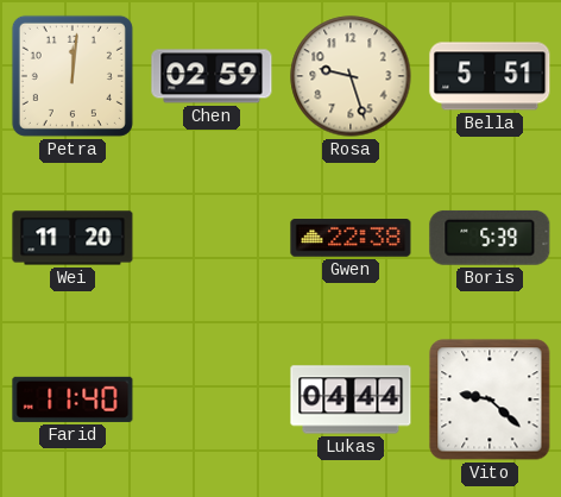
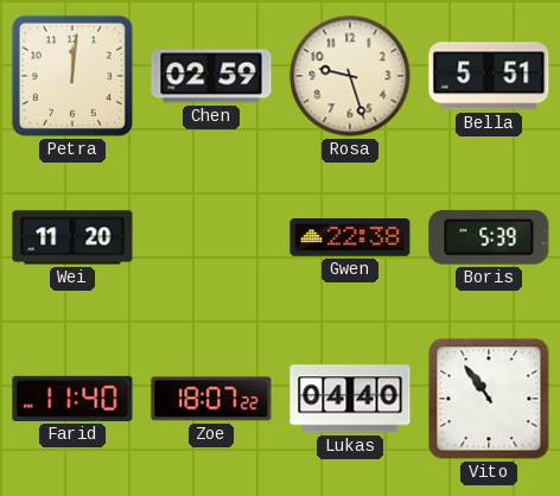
Zoe: none -> 18:07 (211, 399)
Lukas: 04:44 -> 04:40 (350, 399)
Vito: 9:22 -> 10:54 (489, 399)
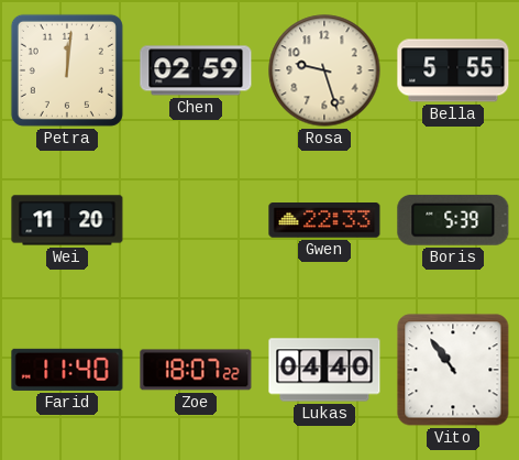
Bella: 5:51 -> 5:55 (453, 70)
Gwen: 22:38 -> 22:33 (324, 221)
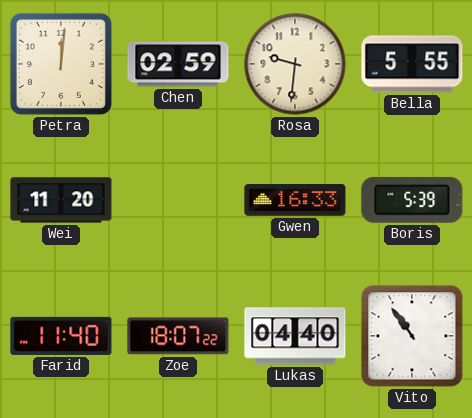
Rosa: 9:27 -> 9:31 (295, 64)
Gwen: 22:33 -> 16:33 (295, 201)
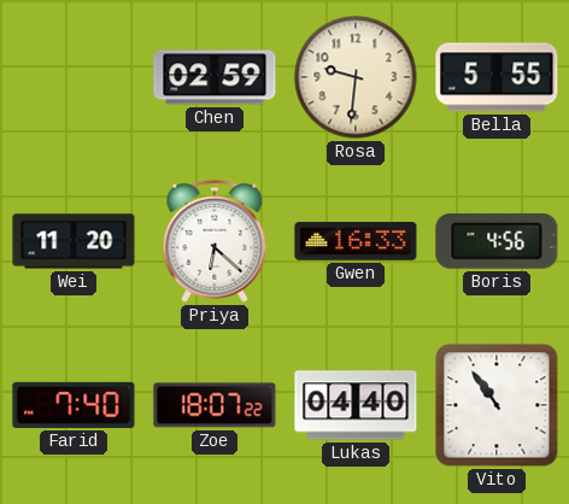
Petra: 12:01 -> none (61, 64)
Priya: none -> 6:22 (215, 241)
Boris: 5:39 -> 4:56 (497, 241)
Farid: 11:40 -> 7:40 (74, 405)
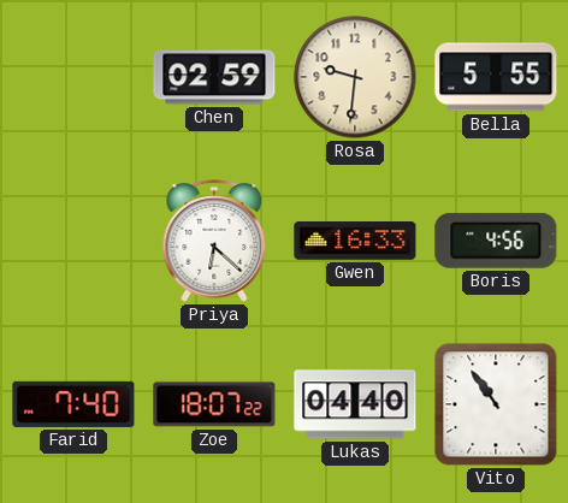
Wei: 11:20 -> none (74, 241)
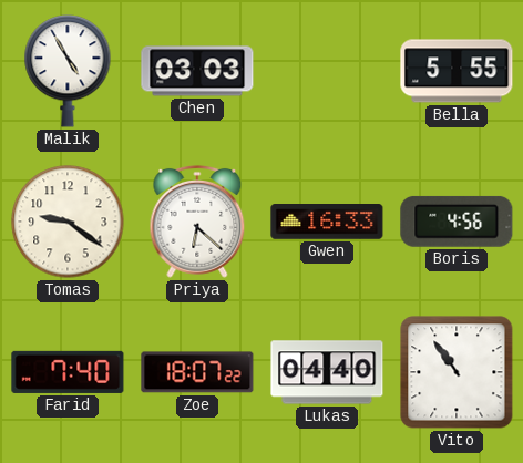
Malik: none -> 4:55 (68, 71)
Chen: 02:59 -> 03:03 (197, 71)
Rosa: 9:31 -> none (355, 77)
Tomas: none -> 9:21 (68, 222)
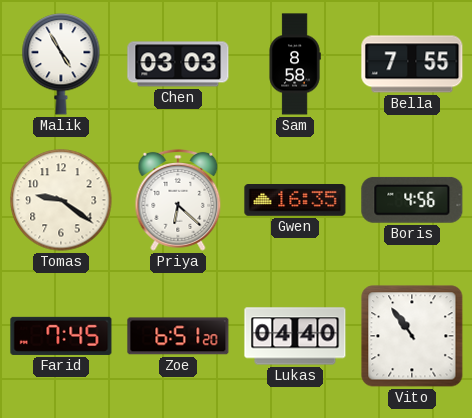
Sam: none -> 8:58 (295, 64)
Bella: 5:55 -> 7:55 (412, 64)
Gwen: 16:33 -> 16:35 (295, 201)
Farid: 7:40 -> 7:45 (61, 336)
Zoe: 18:07 -> 6:51 (178, 336)
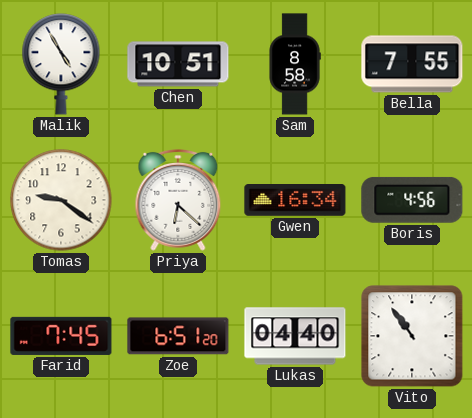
Chen: 03:03 -> 10:51 (178, 64)
Gwen: 16:35 -> 16:34 (295, 201)
